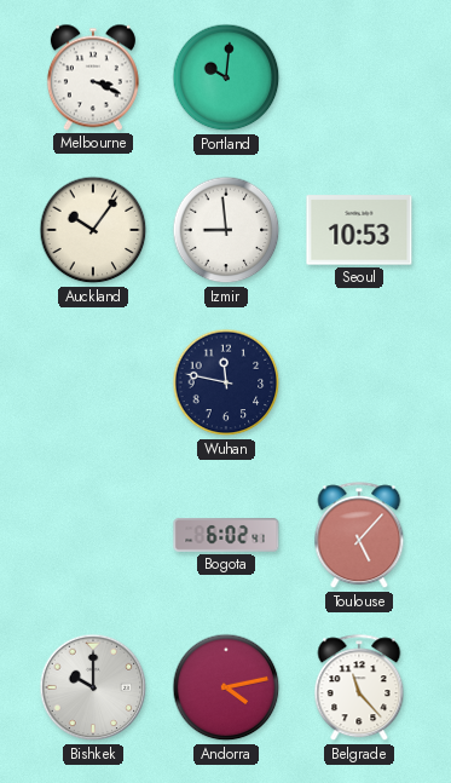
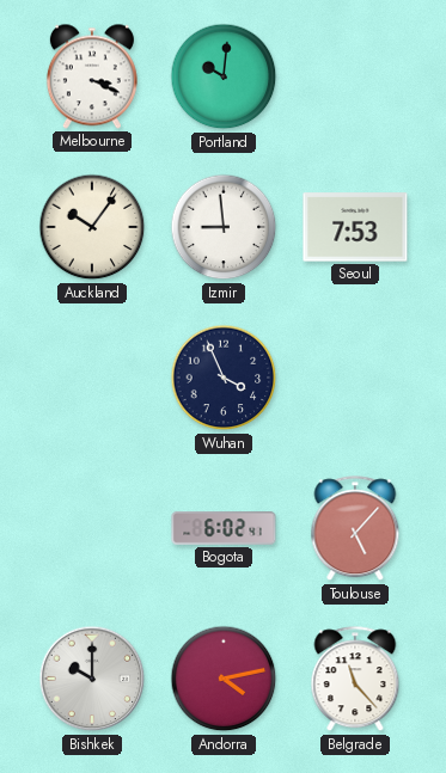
Seoul: 10:53 -> 7:53 (355, 227)
Wuhan: 11:47 -> 3:56 (224, 378)
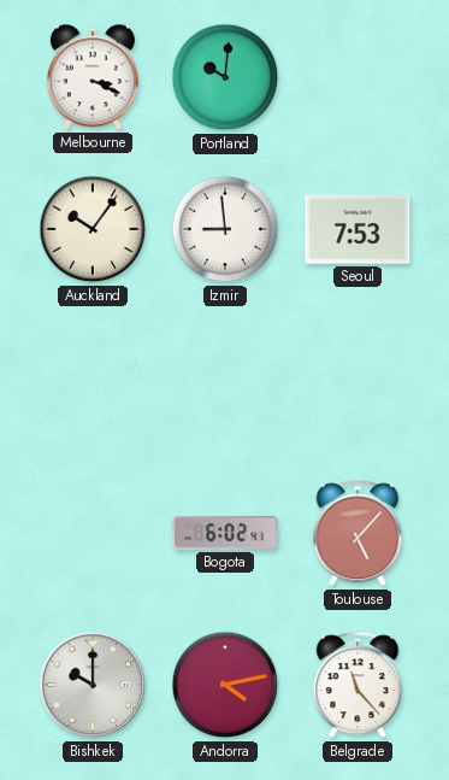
Wuhan: 3:56 -> none (224, 378)
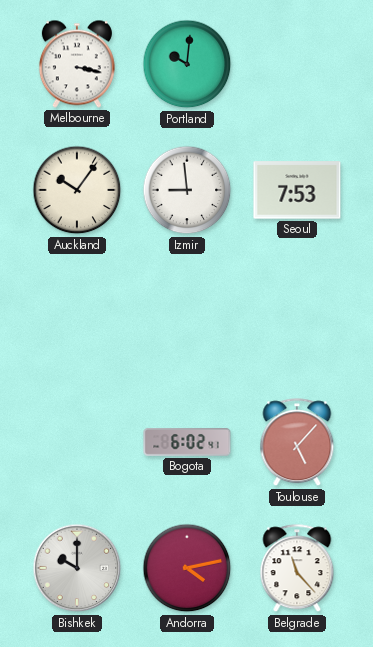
Melbourne: 3:19 -> 3:17 (77, 64)
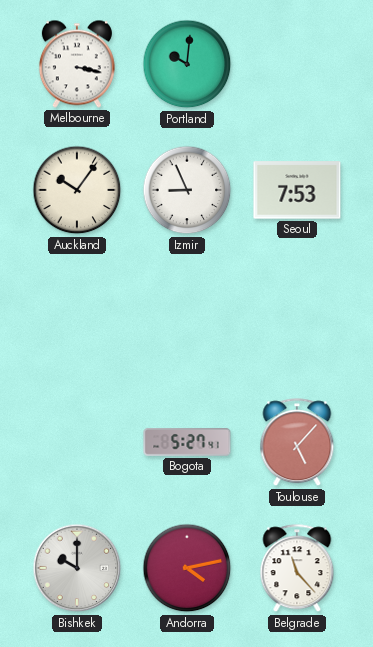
Izmir: 8:59 -> 8:56 (187, 190)
Bogota: 6:02 -> 5:27 (187, 443)
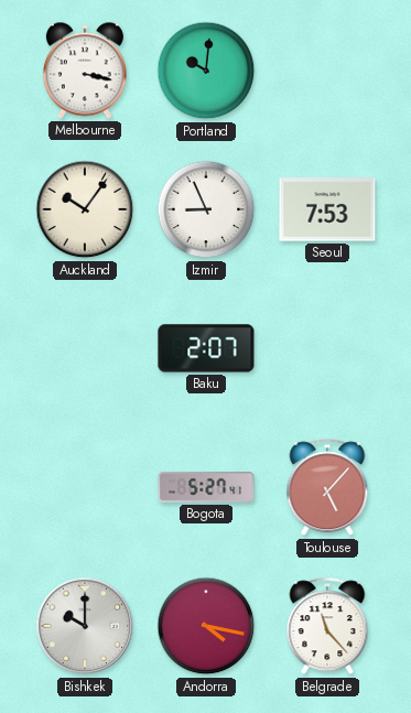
Baku: none -> 2:07 (206, 348)
Andorra: 4:13 -> 4:17 (206, 626)
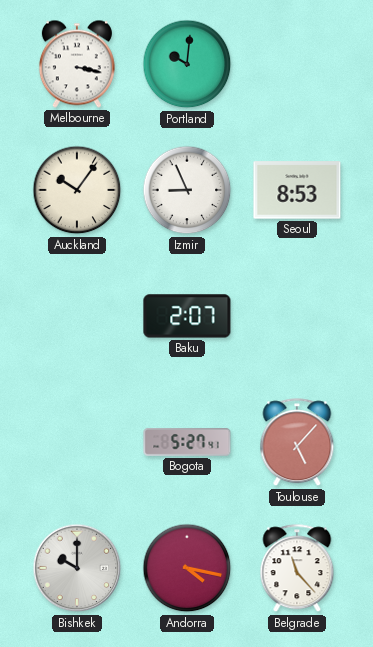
Seoul: 7:53 -> 8:53 (297, 190)
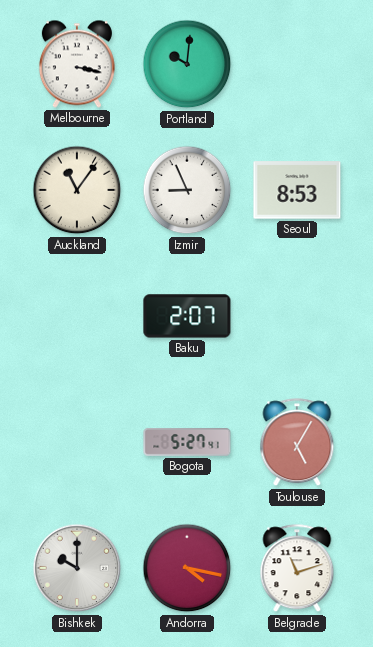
Auckland: 10:06 -> 11:06 (77, 190)
Toulouse: 5:07 -> 5:05 (297, 443)
Belgrade: 11:23 -> 11:12 (297, 569)
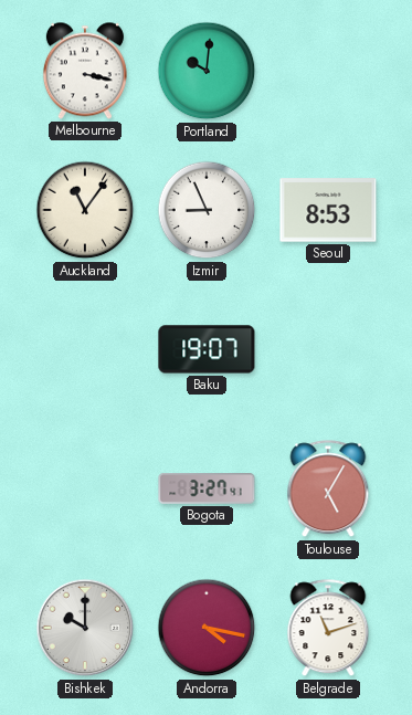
Baku: 2:07 -> 19:07 (207, 349)
Bogota: 5:27 -> 3:27 (207, 490)
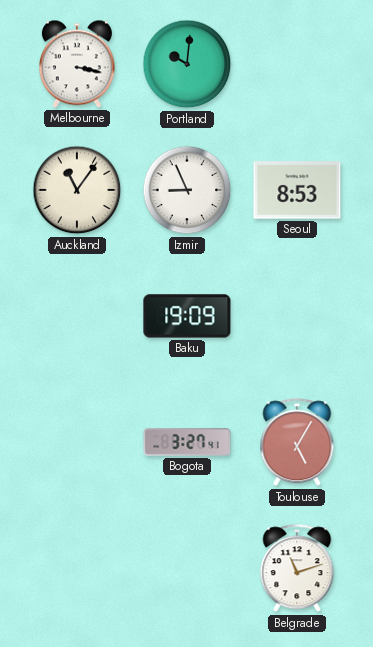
Baku: 19:07 -> 19:09 (187, 316)
Bishkek: 10:00 -> none (85, 628)
Andorra: 4:17 -> none (207, 628)
